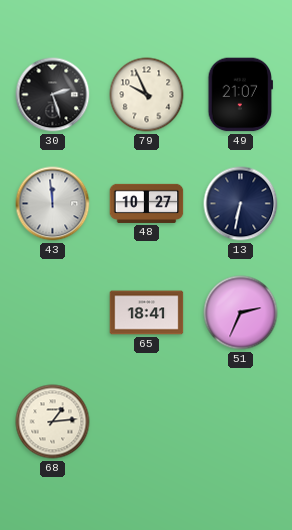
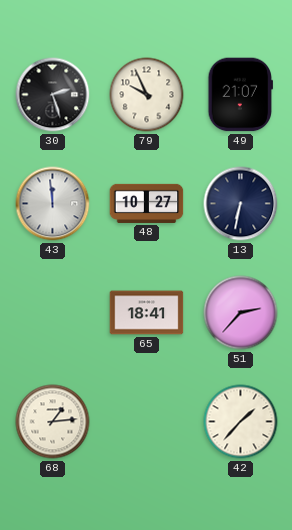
51: 2:34 -> 2:37 (241, 313)
42: none -> 1:37 (241, 422)
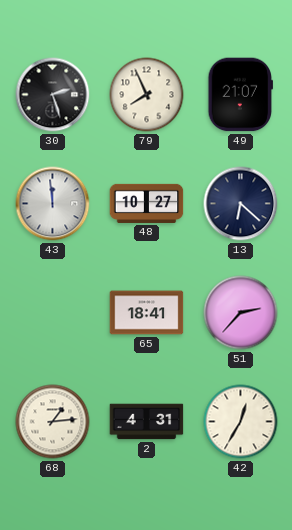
79: 9:56 -> 7:56 (147, 95)
13: 6:32 -> 6:22 (241, 204)
2: none -> 4:31 (147, 422)
42: 1:37 -> 12:35 (241, 422)
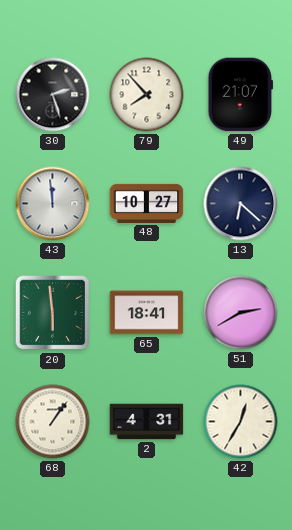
79: 7:56 -> 7:53 (147, 95)
20: none -> 5:59 (53, 313)
51: 2:37 -> 2:40 (241, 313)
68: 1:14 -> 1:06 (53, 422)
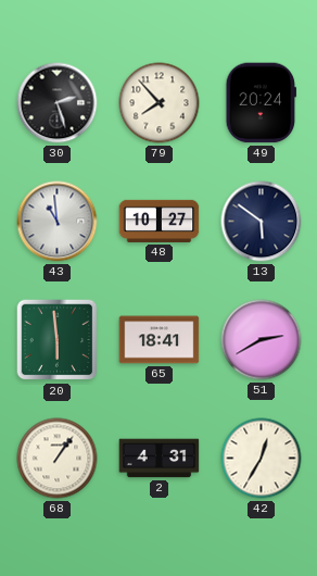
49: 21:07 -> 20:24 (261, 103)
43: 11:59 -> 10:59 (58, 222)
13: 6:22 -> 5:51 (262, 222)
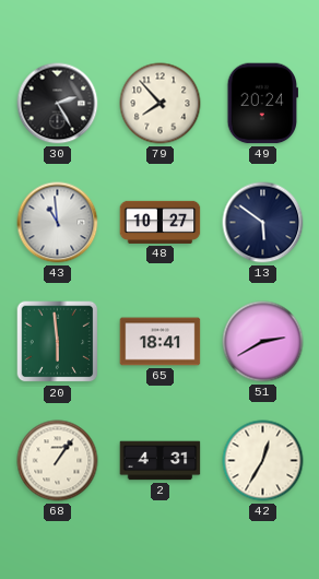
30: 2:27 -> 2:25 (58, 104)
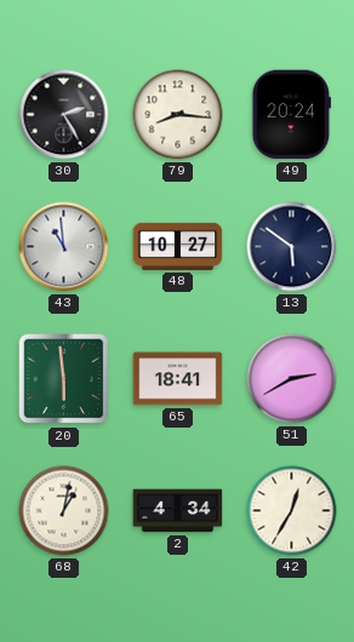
79: 7:53 -> 8:16 (178, 115)
68: 1:06 -> 1:02 (64, 511)
2: 4:31 -> 4:34 (178, 511)
